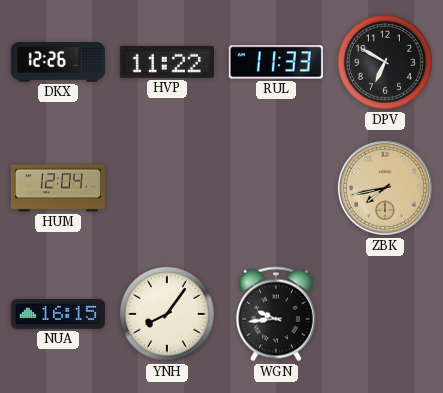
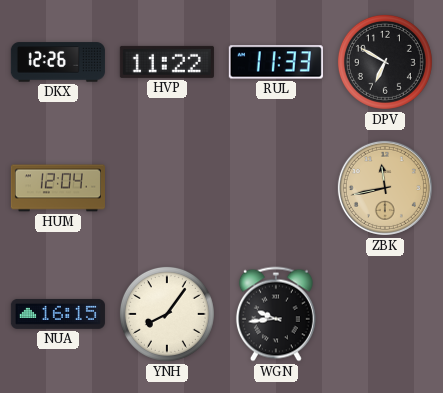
ZBK: 7:43 -> 11:43 (385, 188)
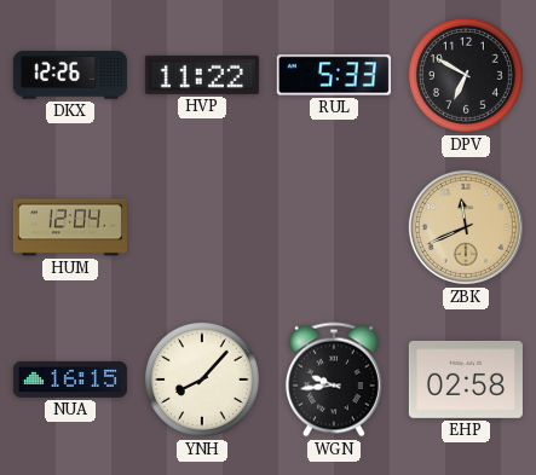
RUL: 11:33 -> 5:33 (334, 75)
ZBK: 11:43 -> 11:41 (466, 227)
YNH: 8:06 -> 8:07 (202, 380)
EHP: none -> 02:58 (466, 380)
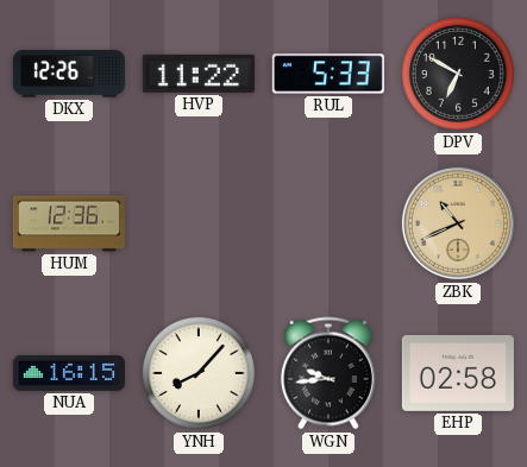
HUM: 12:04 -> 12:36 (69, 223)
ZBK: 11:41 -> 10:41 (458, 223)
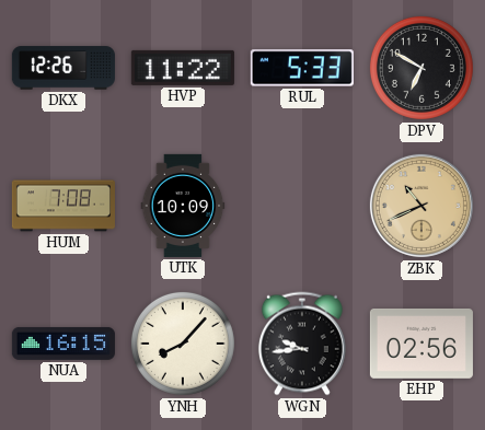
HUM: 12:36 -> 7:08 (63, 206)
UTK: none -> 10:09 (183, 206)
EHP: 02:58 -> 02:56 (422, 344)
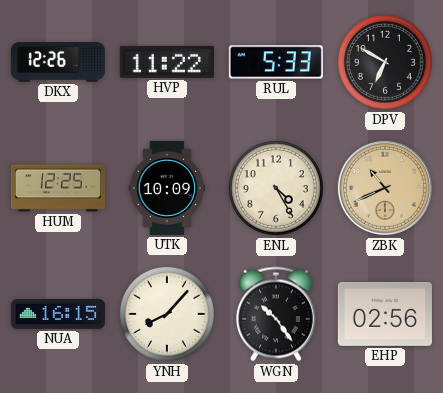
HUM: 7:08 -> 12:25 (58, 188)
ENL: none -> 4:25 (276, 188)
WGN: 9:44 -> 10:24 (276, 314)
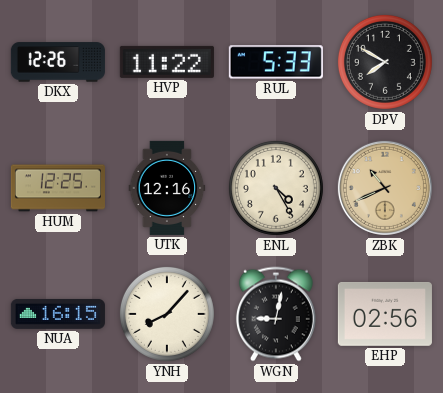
DPV: 6:50 -> 7:50 (385, 62)
UTK: 10:09 -> 12:16 (167, 188)
WGN: 10:24 -> 9:02 (276, 314)
